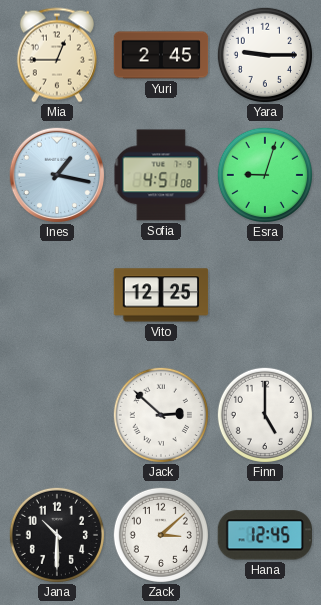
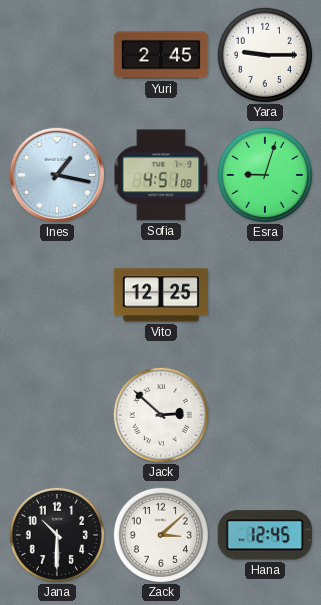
Mia: 12:45 -> none (57, 55)
Finn: 5:00 -> none (265, 415)
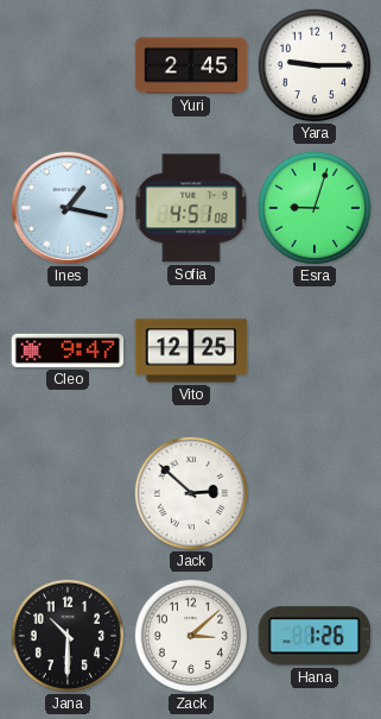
Cleo: none -> 9:47 (68, 351)
Hana: 12:45 -> 1:26 (313, 636)
